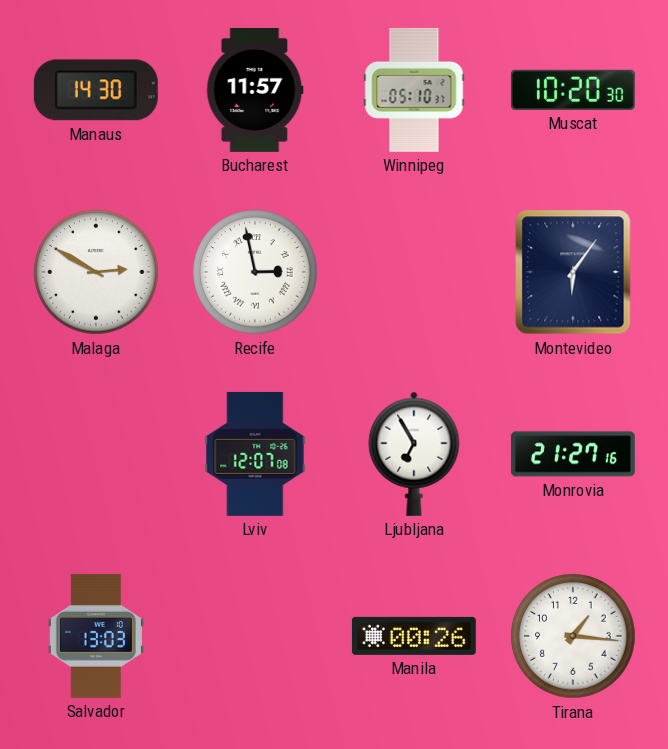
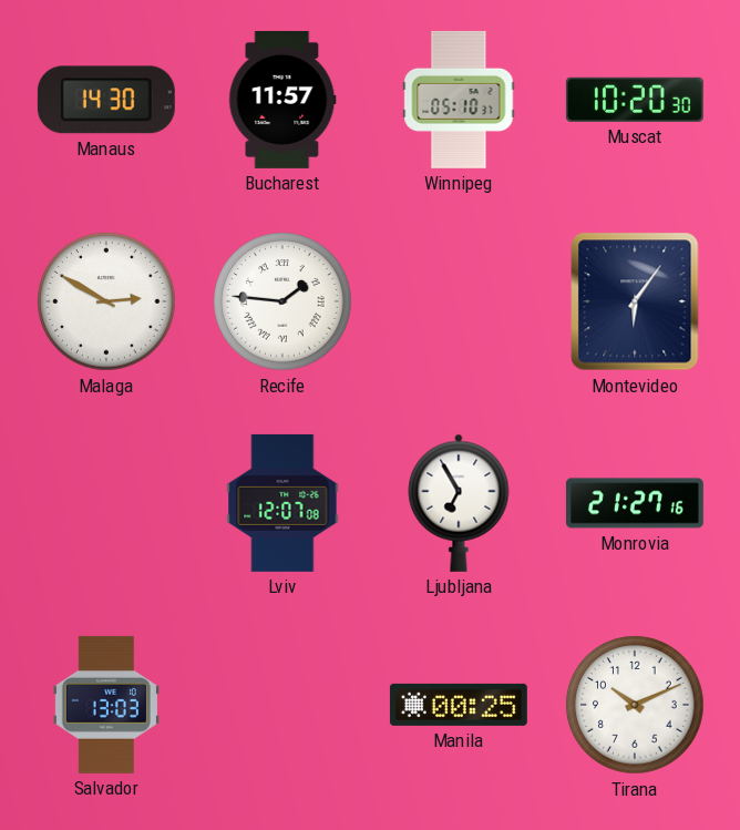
Recife: 2:58 -> 1:46 (282, 301)
Manila: 00:26 -> 00:25 (459, 705)
Tirana: 1:16 -> 10:11 (635, 705)
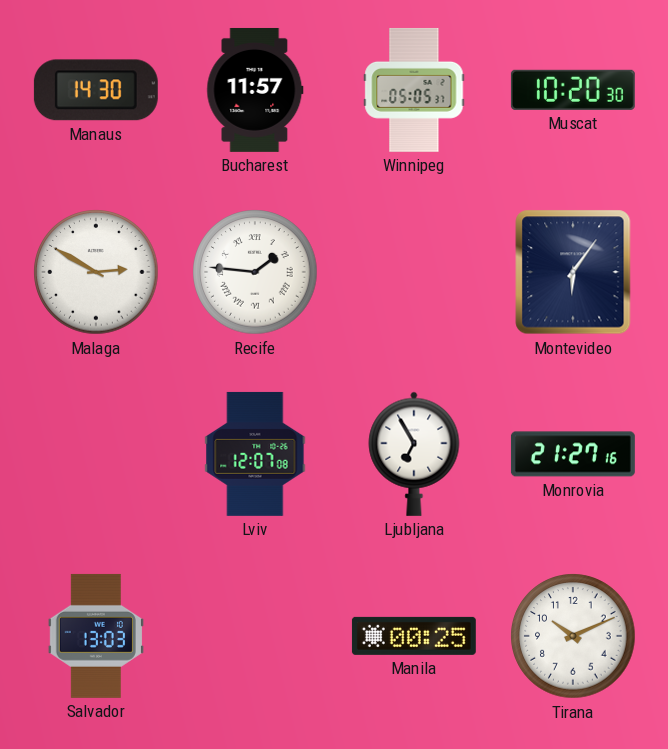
Winnipeg: 05:10 -> 05:05 (414, 90)
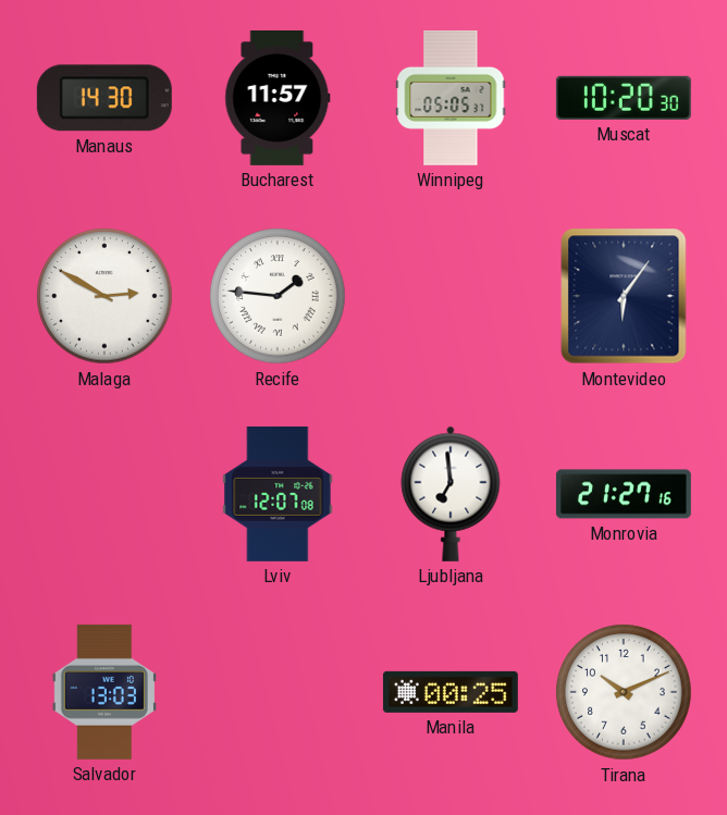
Ljubljana: 6:55 -> 6:59 (451, 494)
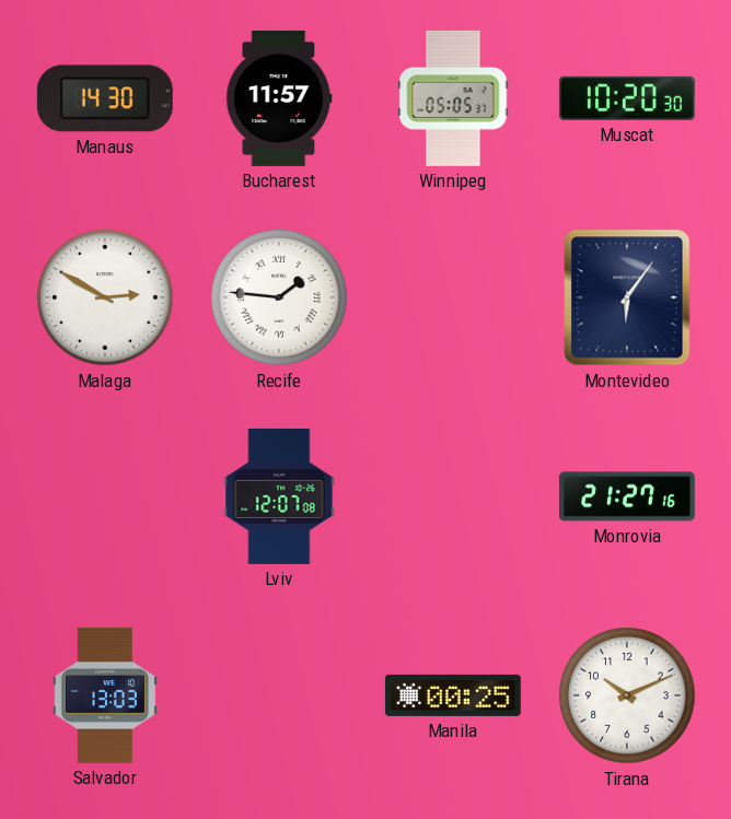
Ljubljana: 6:59 -> none (451, 494)
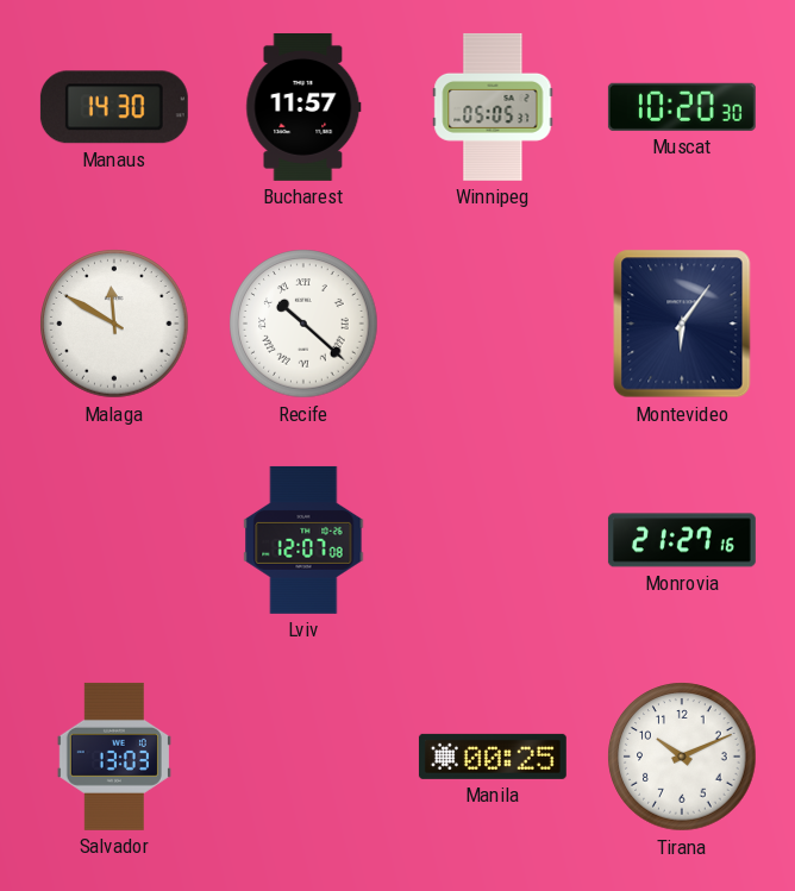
Malaga: 2:50 -> 11:50 (114, 324)
Recife: 1:46 -> 10:22 (303, 324)
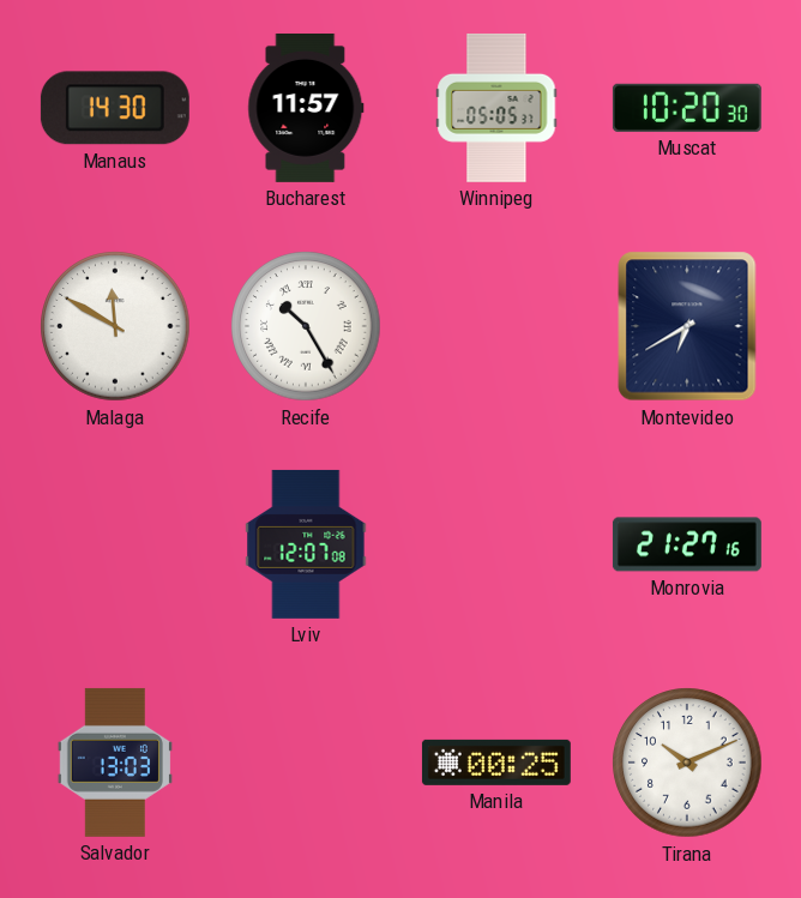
Recife: 10:22 -> 10:25 (306, 326)
Montevideo: 6:06 -> 6:40 (687, 326)
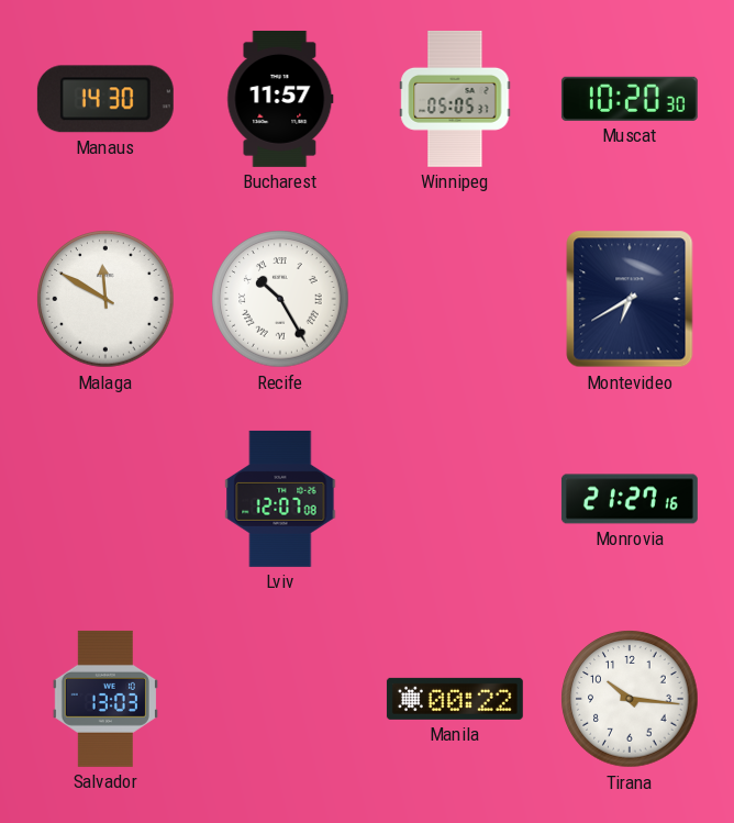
Manila: 00:25 -> 00:22 (455, 699)
Tirana: 10:11 -> 10:16 (630, 699)
